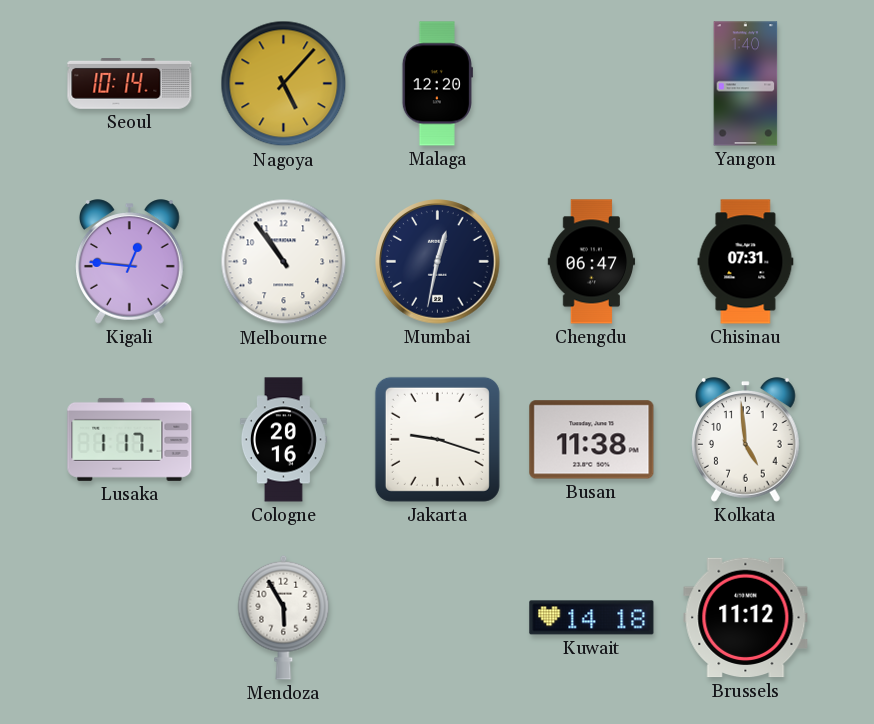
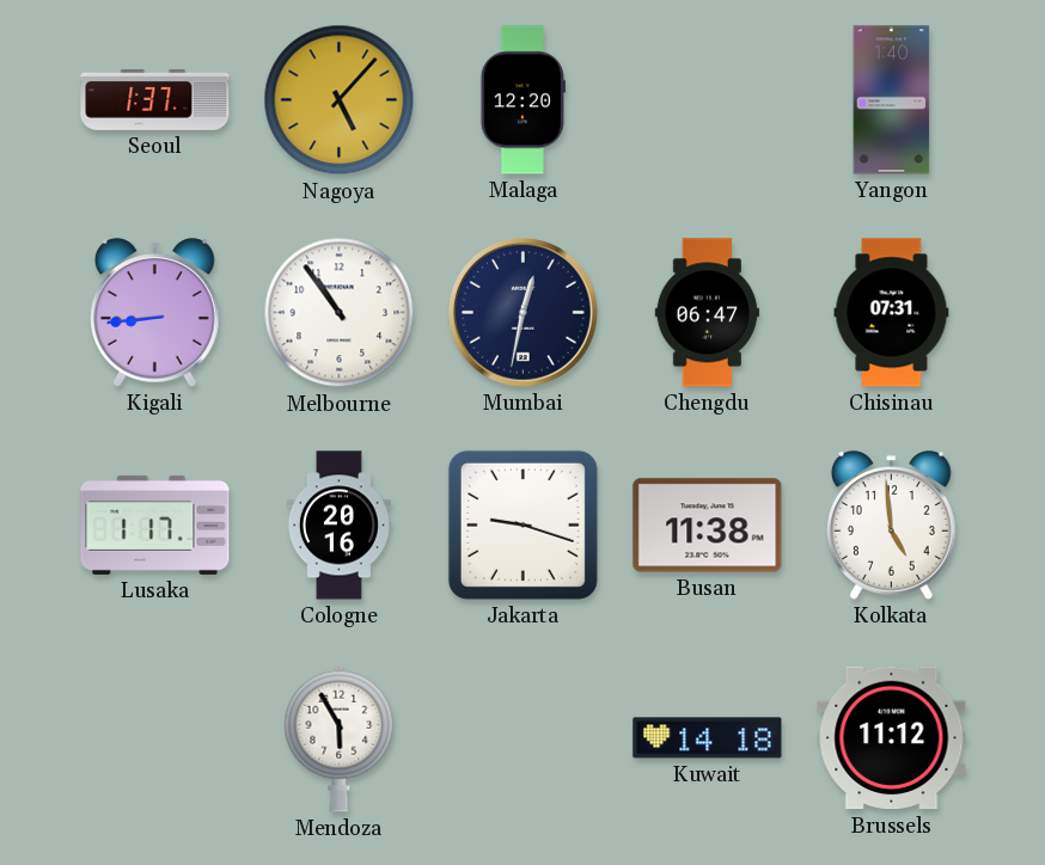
Seoul: 10:14 -> 1:37 (155, 100)
Kigali: 12:46 -> 8:44 (155, 313)
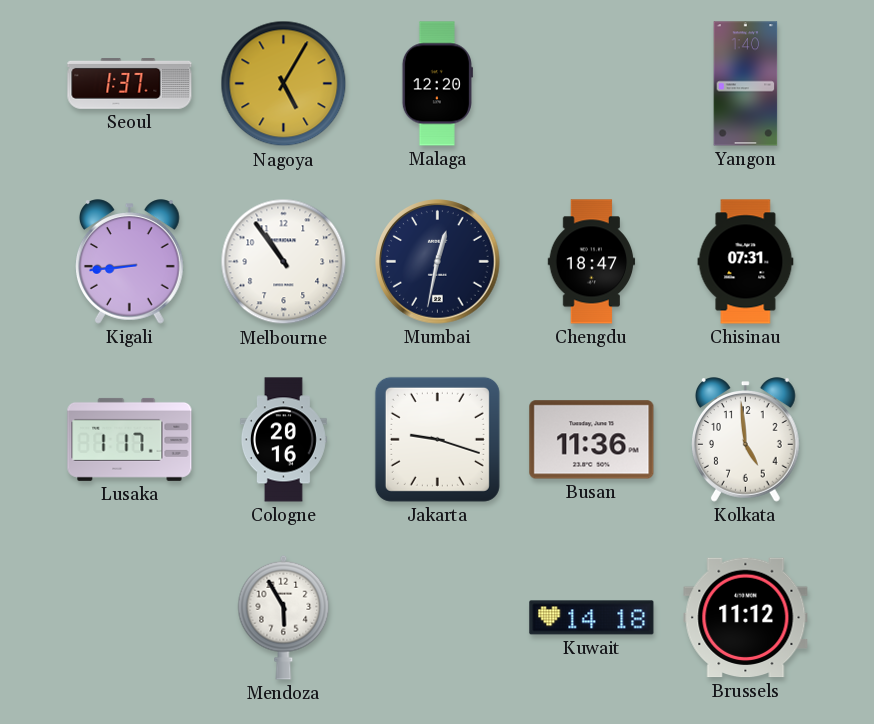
Nagoya: 5:07 -> 5:05 (284, 84)
Chengdu: 06:47 -> 18:47 (592, 262)
Busan: 11:38 -> 11:36 (592, 440)
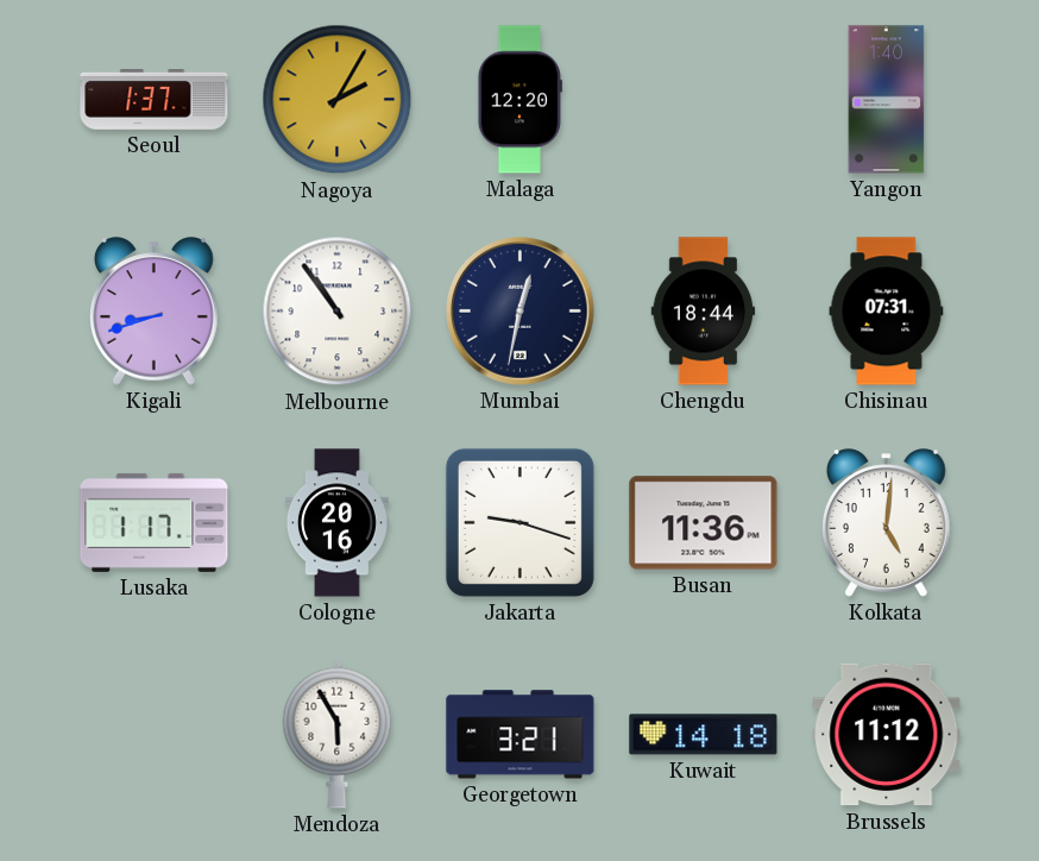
Nagoya: 5:05 -> 2:05 (338, 100)
Kigali: 8:44 -> 8:42 (155, 312)
Chengdu: 18:47 -> 18:44 (704, 312)
Kolkata: 4:59 -> 5:01 (887, 523)
Georgetown: none -> 3:21 (521, 735)
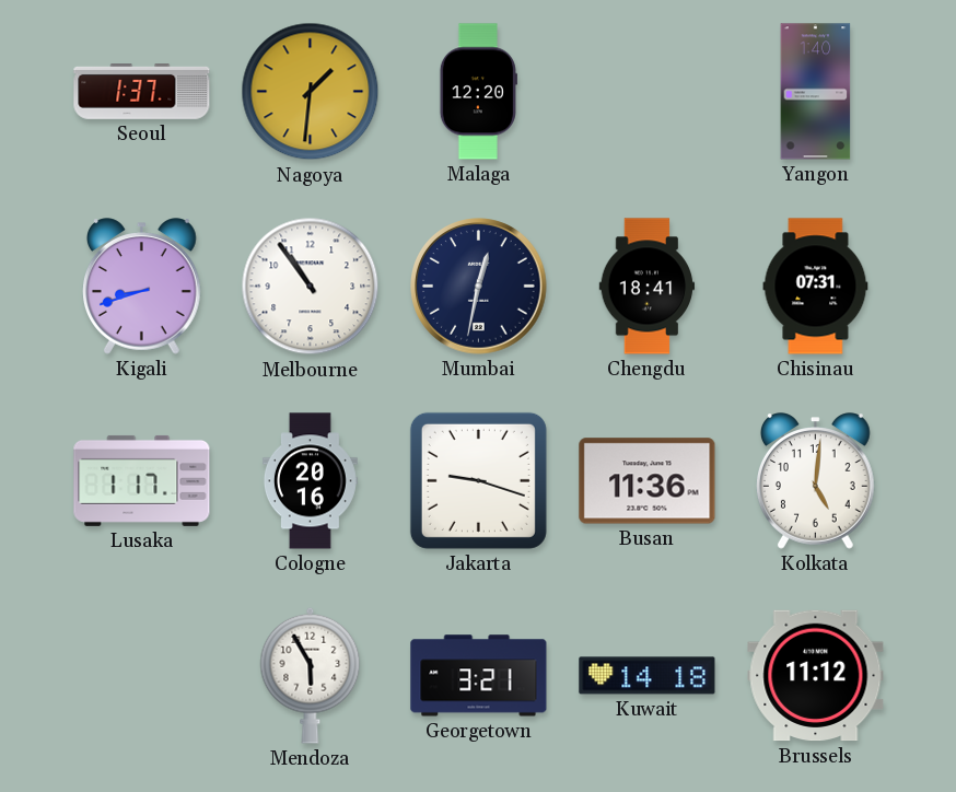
Nagoya: 2:05 -> 1:31 (311, 92)
Chengdu: 18:44 -> 18:41 (648, 287)
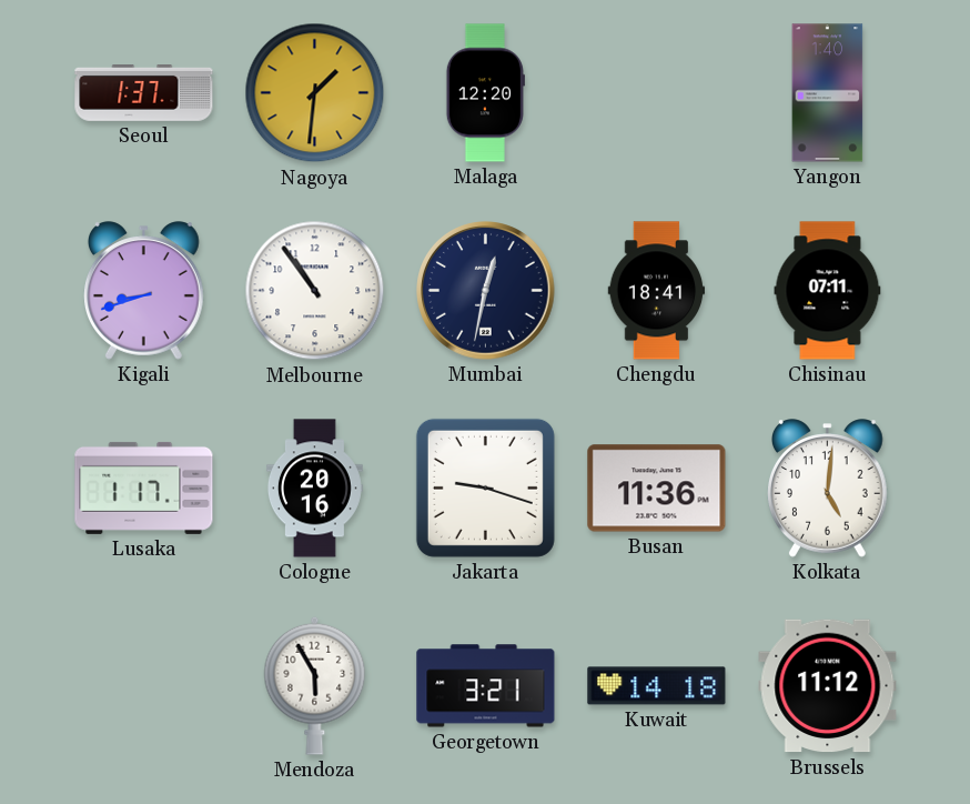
Chisinau: 07:31 -> 07:11 (828, 291)
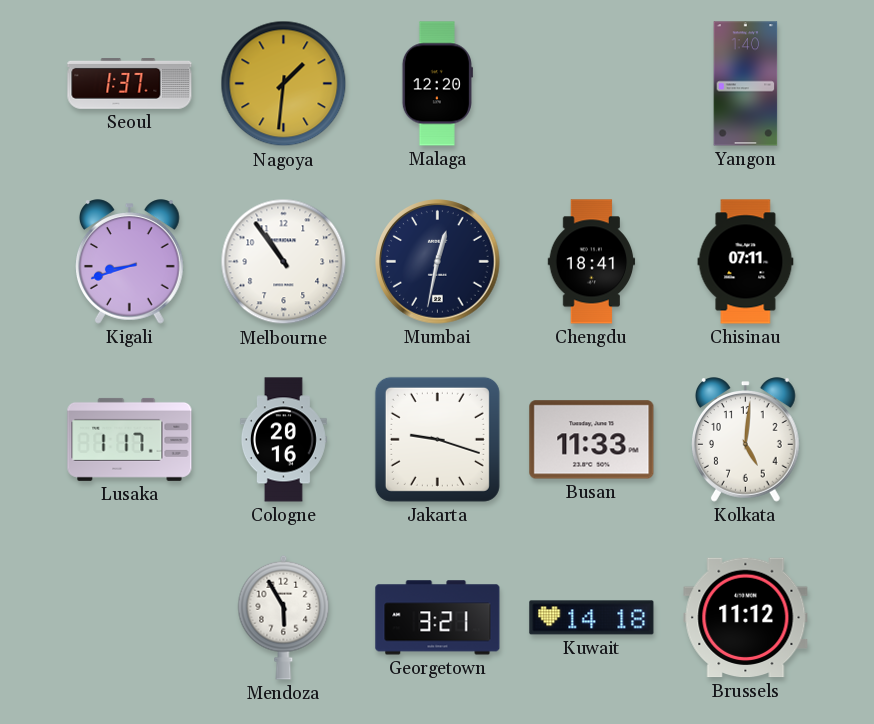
Busan: 11:36 -> 11:33 (592, 440)
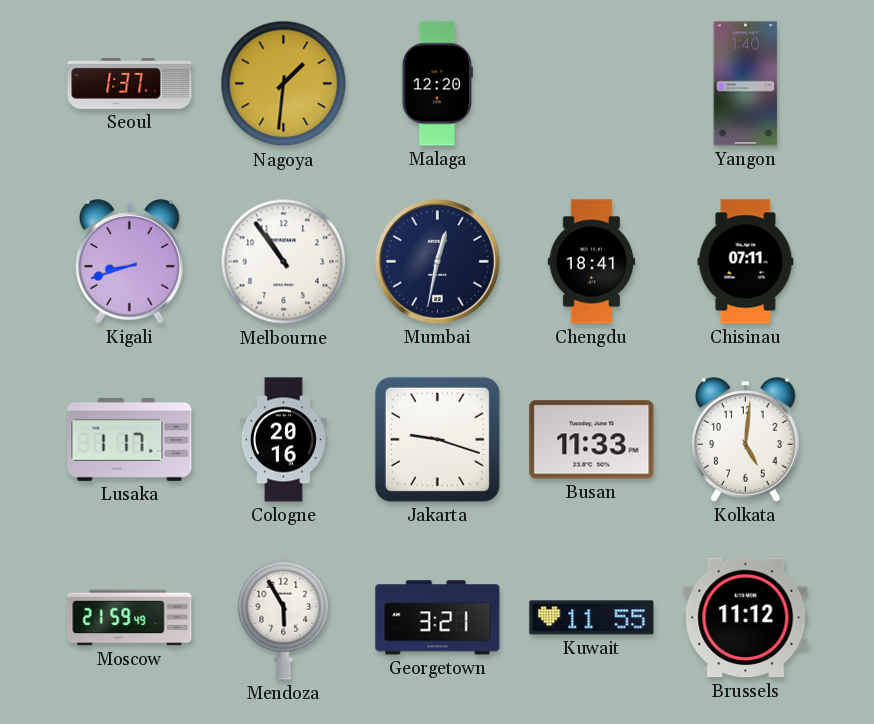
Moscow: none -> 21:59 (130, 618)
Kuwait: 14:18 -> 11:55 (592, 618)
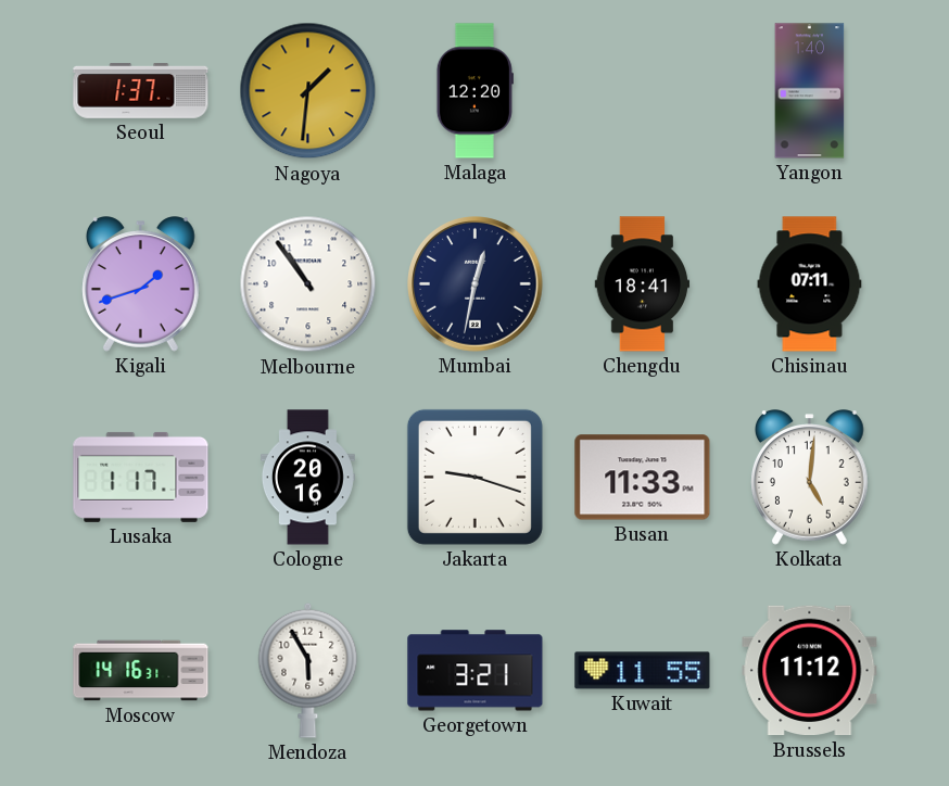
Kigali: 8:42 -> 1:42 (141, 284)
Moscow: 21:59 -> 14:16 (141, 671)
